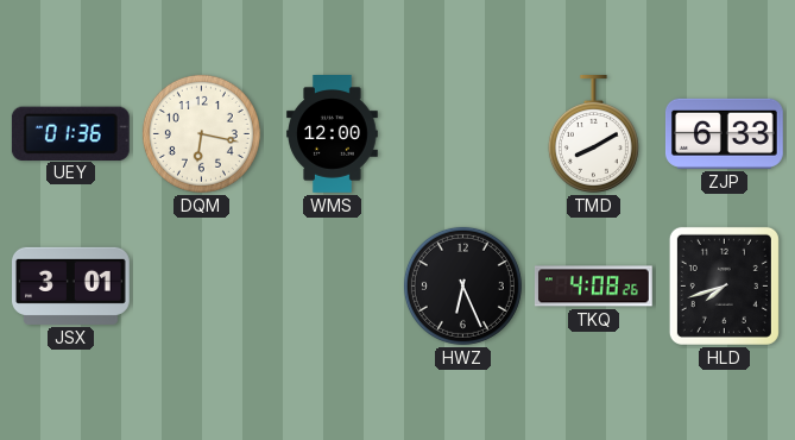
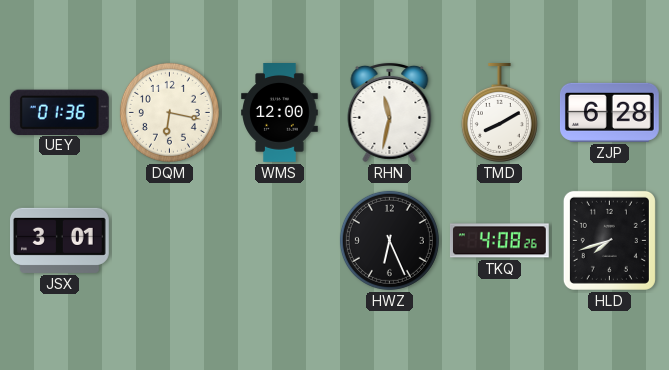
RHN: none -> 11:32 (390, 112)
ZJP: 6:33 -> 6:28 (609, 112)
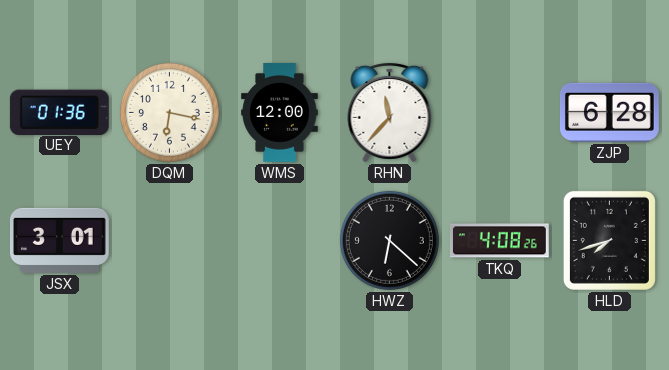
RHN: 11:32 -> 11:37 (390, 112)
TMD: 8:10 -> none (499, 113)
HWZ: 6:26 -> 6:22 (389, 240)
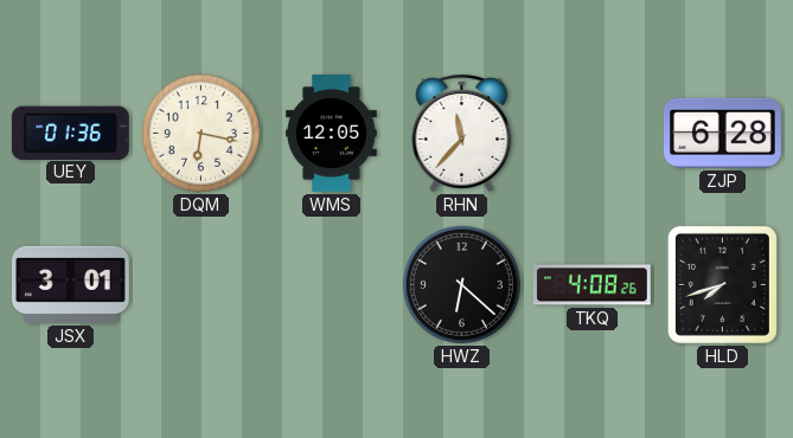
WMS: 12:00 -> 12:05 (332, 134)
